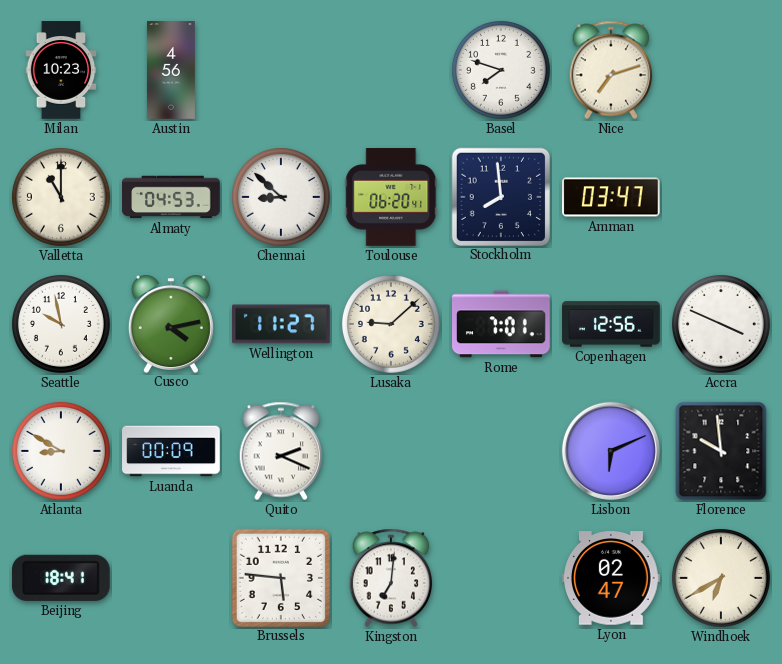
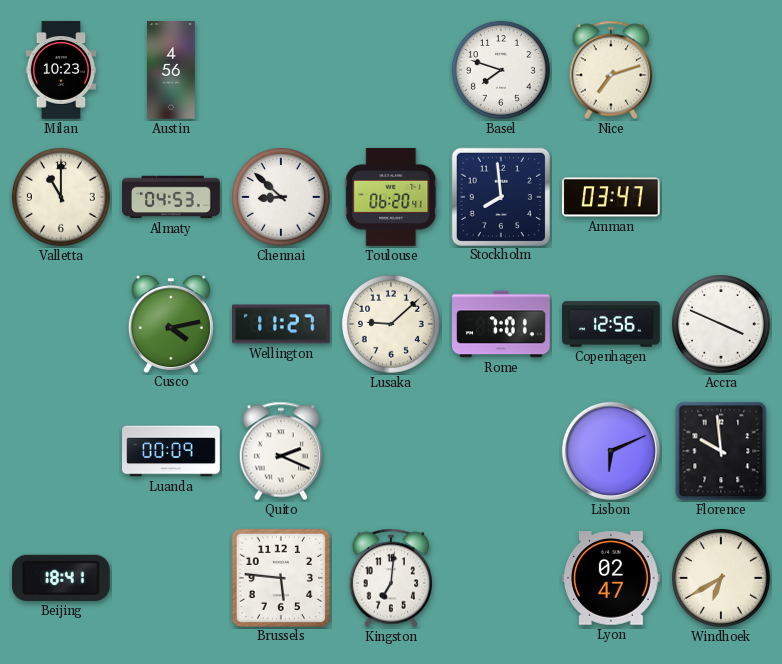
Seattle: 9:58 -> none (61, 324)
Atlanta: 8:50 -> none (61, 451)
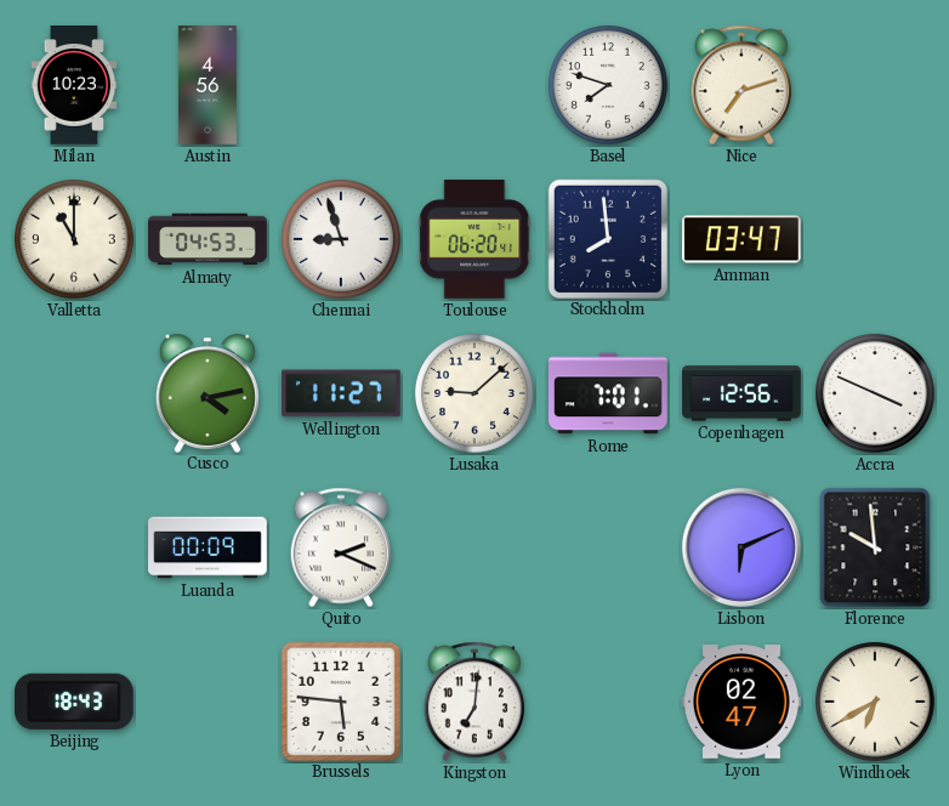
Chennai: 8:52 -> 8:57 (341, 239)
Beijing: 18:41 -> 18:43 (74, 702)
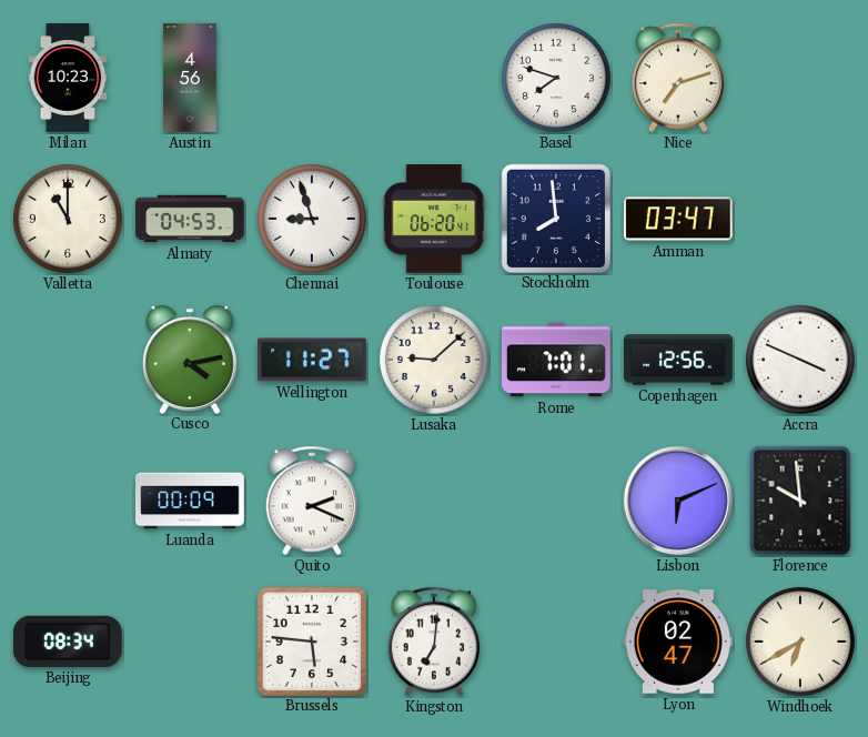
Beijing: 18:43 -> 08:34 (68, 642)
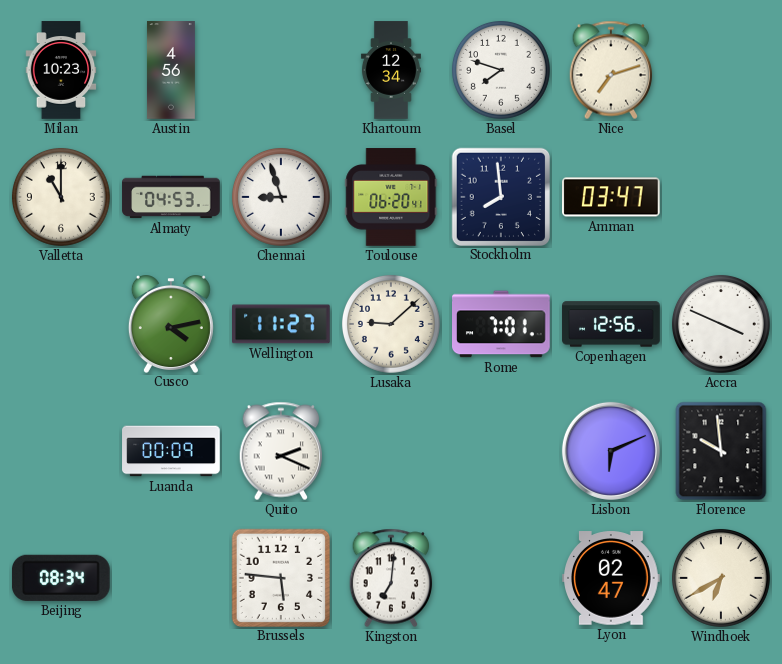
Khartoum: none -> 12:34 (391, 70)
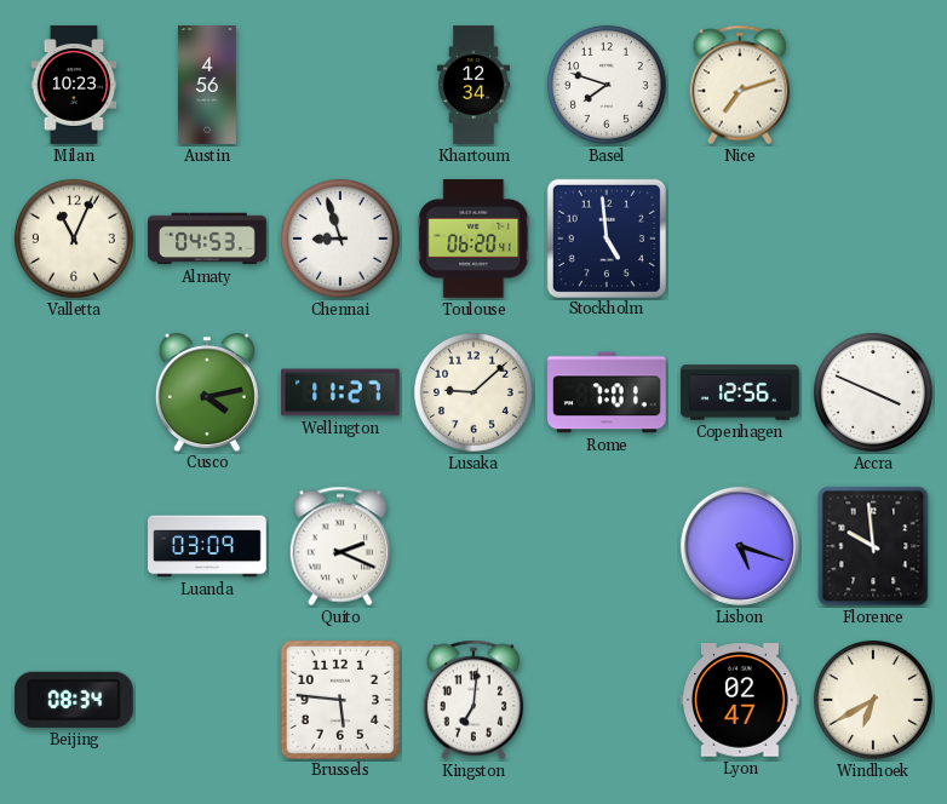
Valletta: 11:00 -> 11:04 (74, 239)
Stockholm: 7:59 -> 4:59 (605, 237)
Amman: 03:47 -> none (612, 197)
Luanda: 00:09 -> 03:09 (207, 546)
Lisbon: 6:11 -> 5:18 (740, 546)
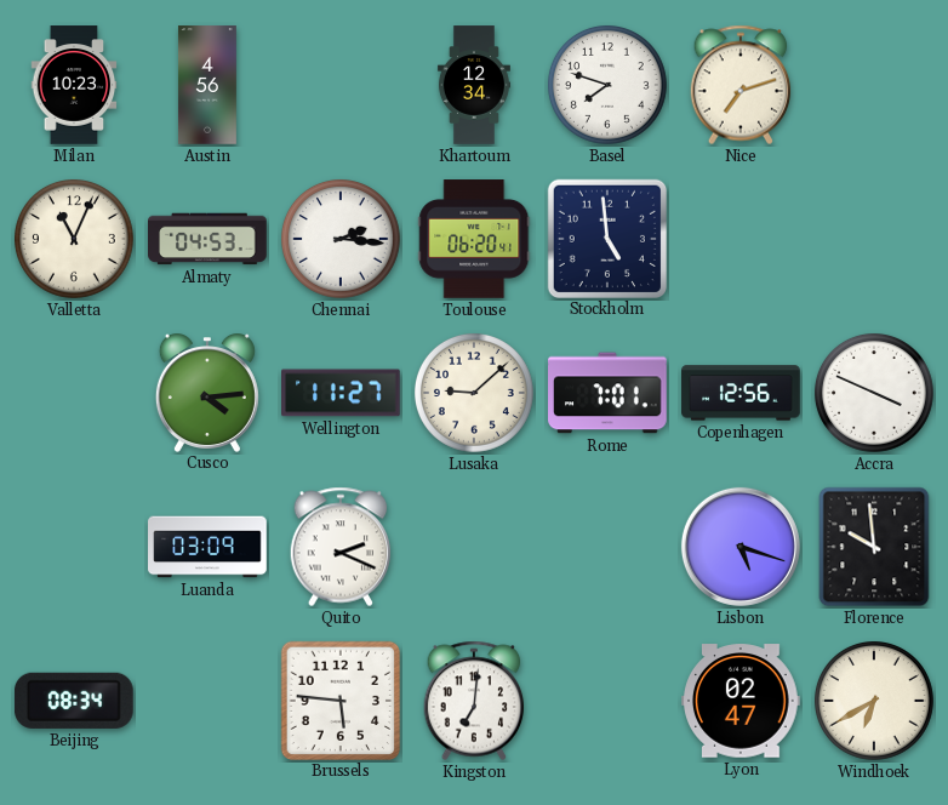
Chennai: 8:57 -> 2:16 (341, 239)
Cusco: 4:13 -> 4:14 (207, 393)
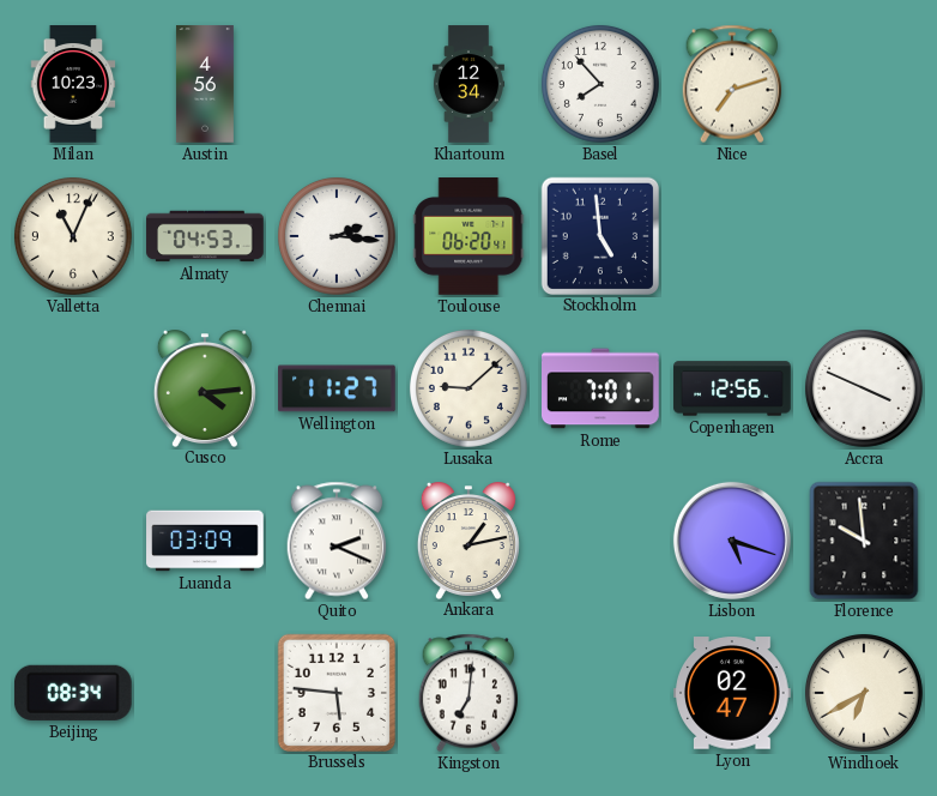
Basel: 7:48 -> 7:53 (600, 84)
Ankara: none -> 1:13 (468, 541)
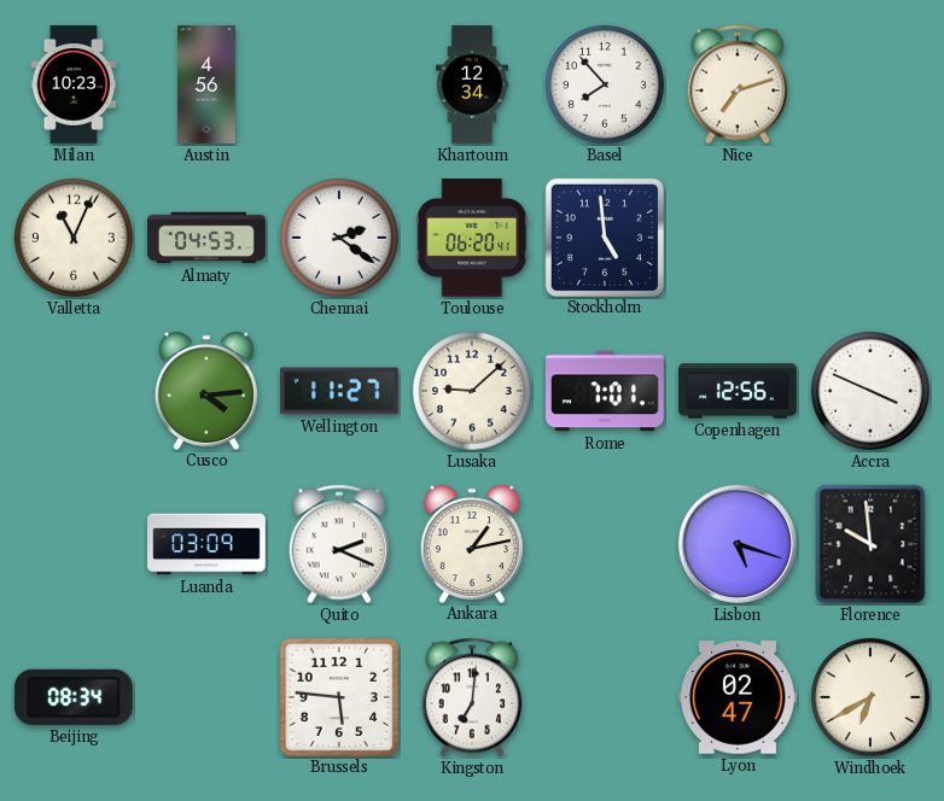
Chennai: 2:16 -> 2:21 (339, 238)
